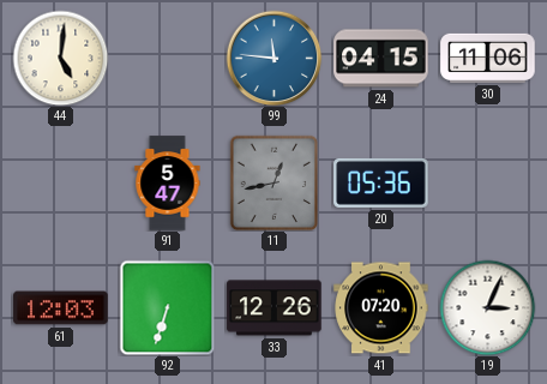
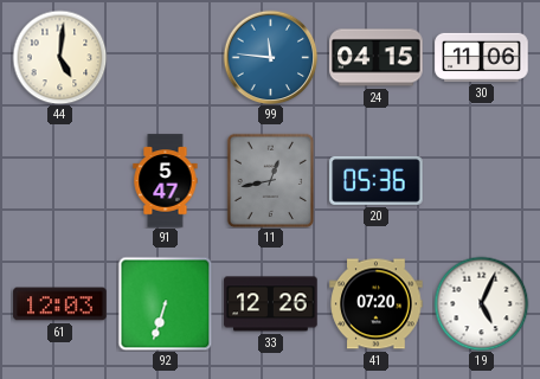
19: 3:04 -> 5:04 (481, 303)
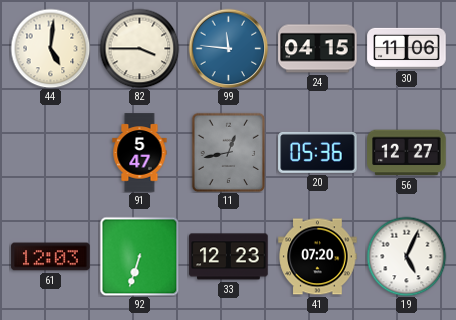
82: none -> 3:45 (139, 48)
56: none -> 12:27 (407, 153)
33: 12:26 -> 12:23 (229, 257)
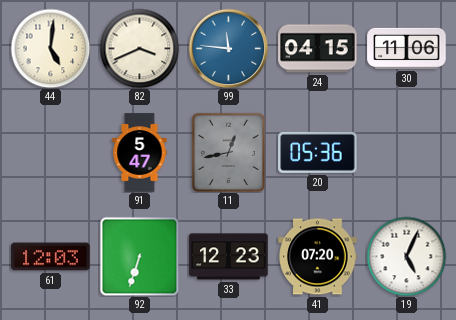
82: 3:45 -> 3:41 (139, 48)
56: 12:27 -> none (407, 153)
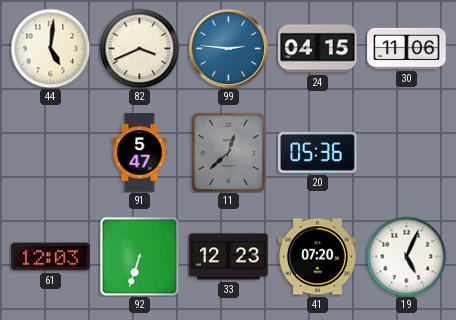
99: 11:46 -> 2:46 (228, 48)
11: 12:43 -> 12:38 (229, 152)
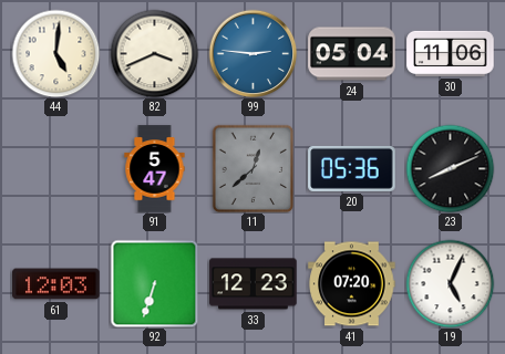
24: 04:15 -> 05:04 (352, 54)
23: none -> 8:11 (450, 168)
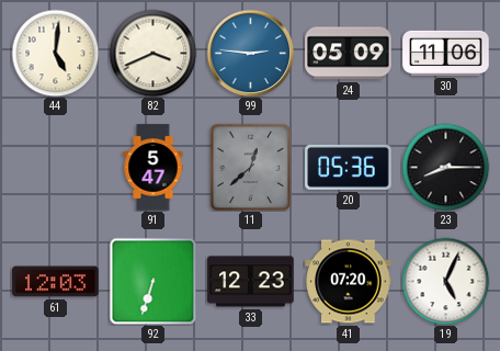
24: 05:04 -> 05:09 (349, 54)
23: 8:11 -> 8:15 (445, 167)
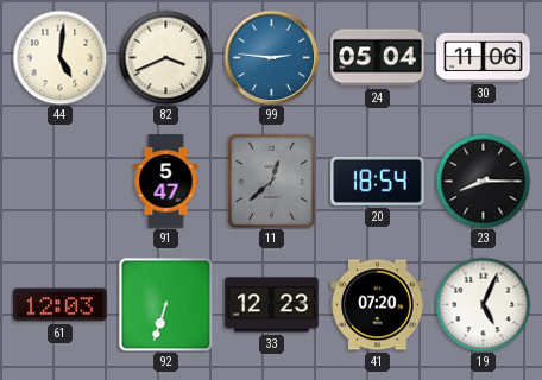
24: 05:09 -> 05:04 (378, 58)
20: 05:36 -> 18:54 (378, 180)
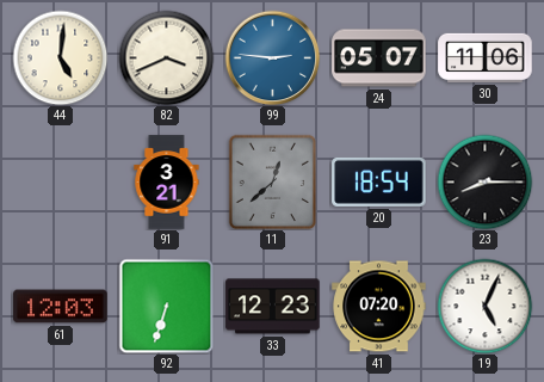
24: 05:04 -> 05:07 (379, 58)
91: 5:47 -> 3:21 (167, 183)
